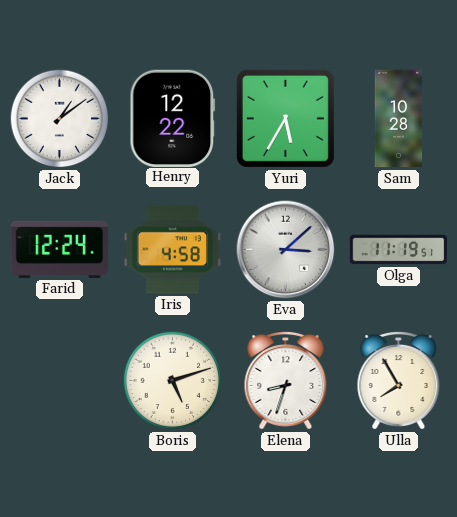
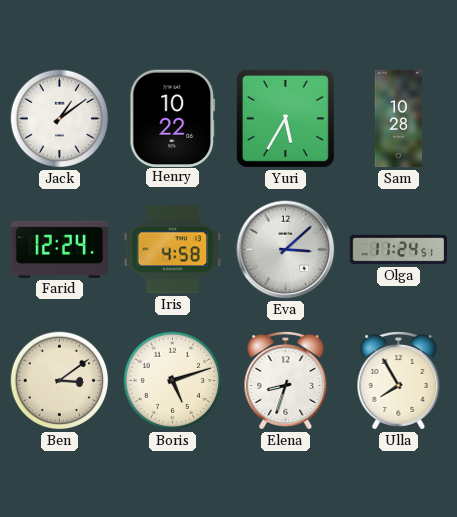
Henry: 12:22 -> 10:22 (173, 118)
Olga: 11:19 -> 11:24 (399, 250)
Ben: none -> 3:09 (60, 381)
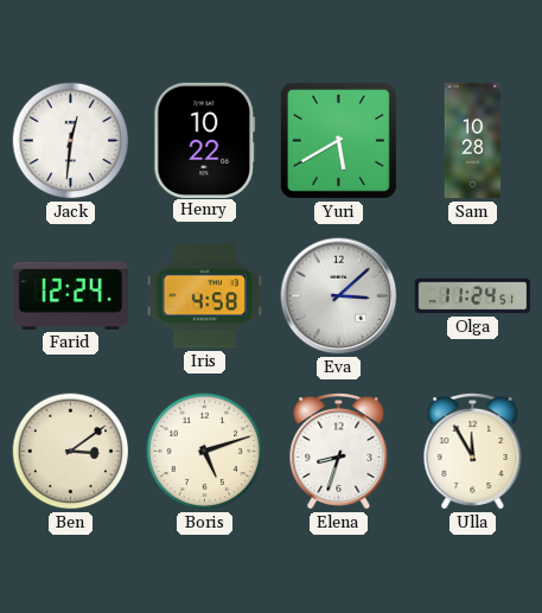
Jack: 1:09 -> 12:31 (71, 141)
Yuri: 5:35 -> 5:40 (338, 140)
Ulla: 7:55 -> 11:55 (473, 452)
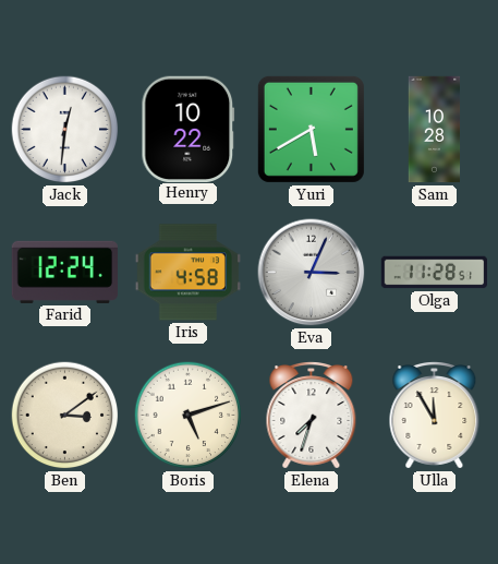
Eva: 3:08 -> 3:04 (312, 273)
Olga: 11:24 -> 11:28 (435, 273)
Elena: 8:33 -> 7:33 (312, 416)
